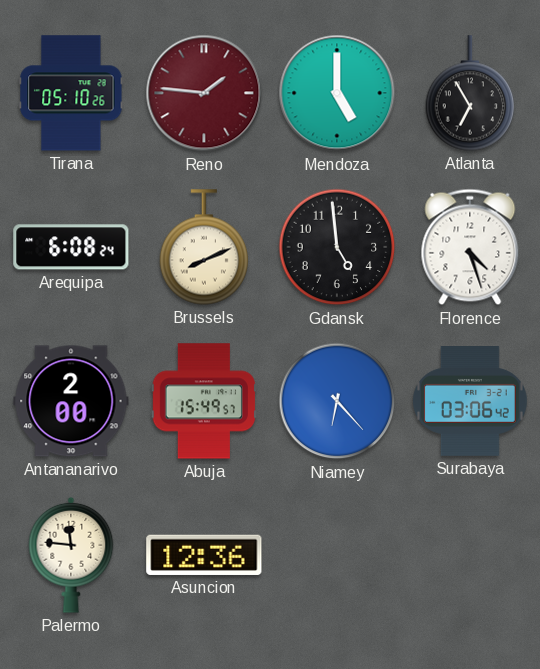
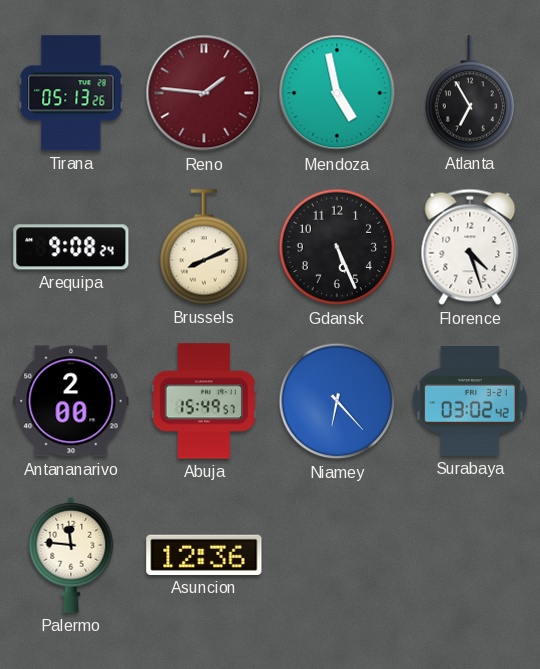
Tirana: 05:10 -> 05:13 (71, 93)
Mendoza: 5:00 -> 4:58 (337, 93)
Arequipa: 6:08 -> 9:08 (71, 247)
Gdansk: 4:59 -> 5:26 (337, 247)
Surabaya: 03:06 -> 03:02 (470, 402)
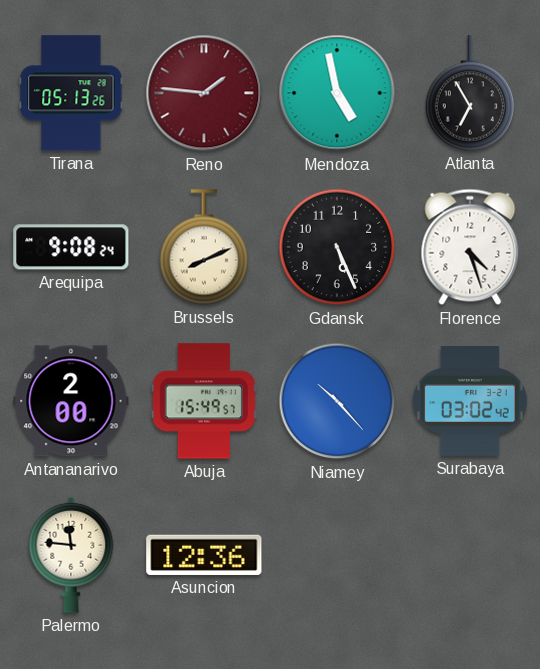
Niamey: 6:23 -> 10:23 (337, 401)
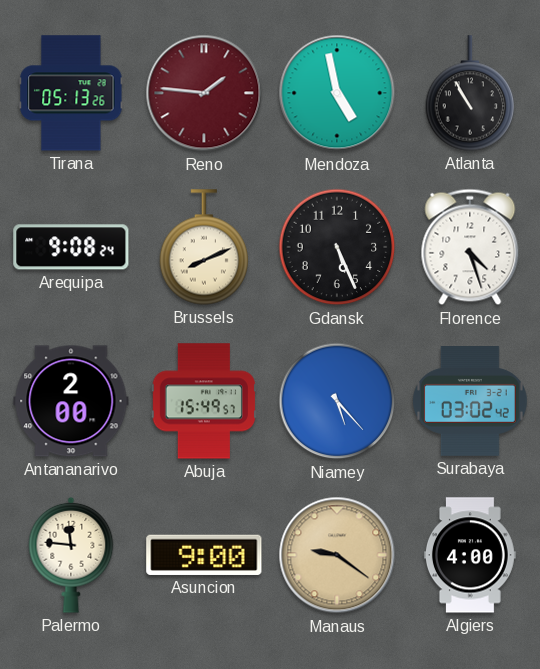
Atlanta: 6:55 -> 10:55 (470, 93)
Niamey: 10:23 -> 5:23 (337, 401)
Asuncion: 12:36 -> 9:00 (204, 555)
Manaus: none -> 9:21 (337, 555)
Algiers: none -> 4:00 (470, 555)
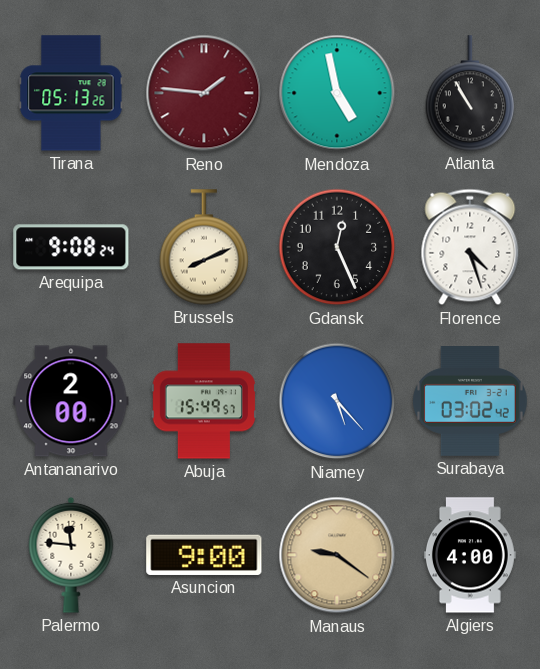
Gdansk: 5:26 -> 12:26 (337, 247)
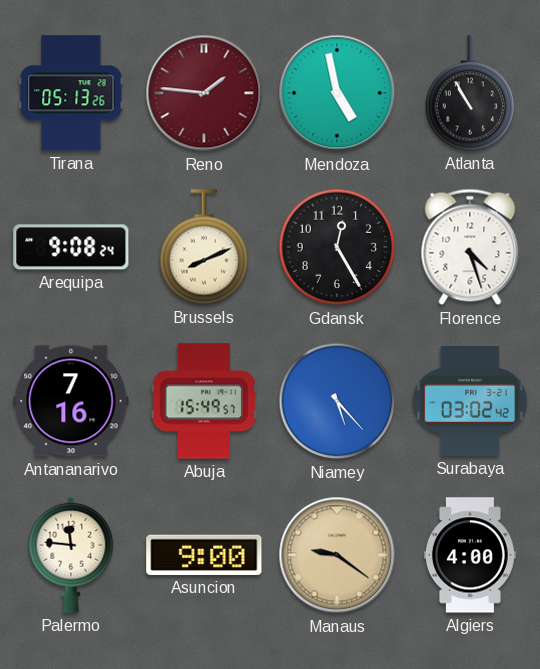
Gdansk: 12:26 -> 12:25 (337, 247)
Antananarivo: 2:00 -> 7:16 (71, 401)
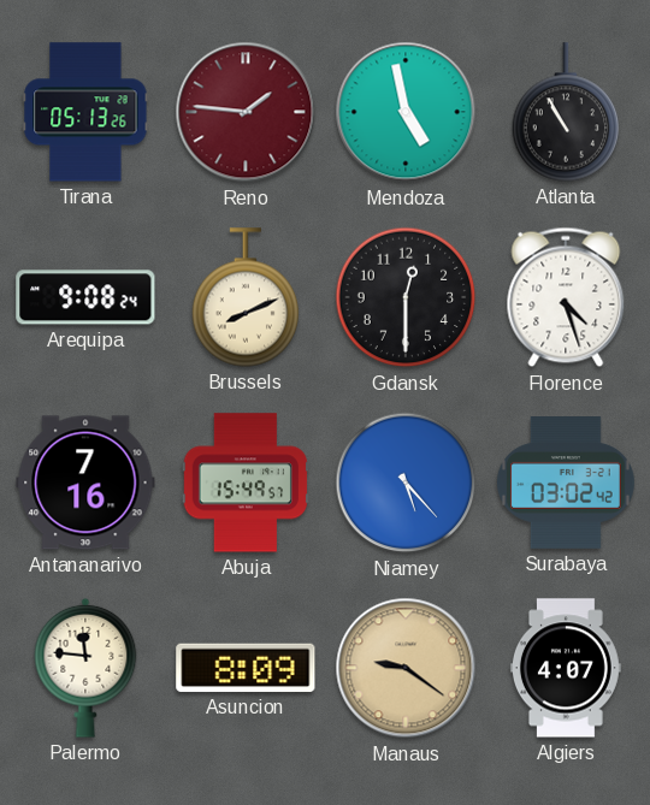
Gdansk: 12:25 -> 12:30 (406, 297)
Asuncion: 9:00 -> 8:09 (246, 668)
Algiers: 4:00 -> 4:07 (566, 668)
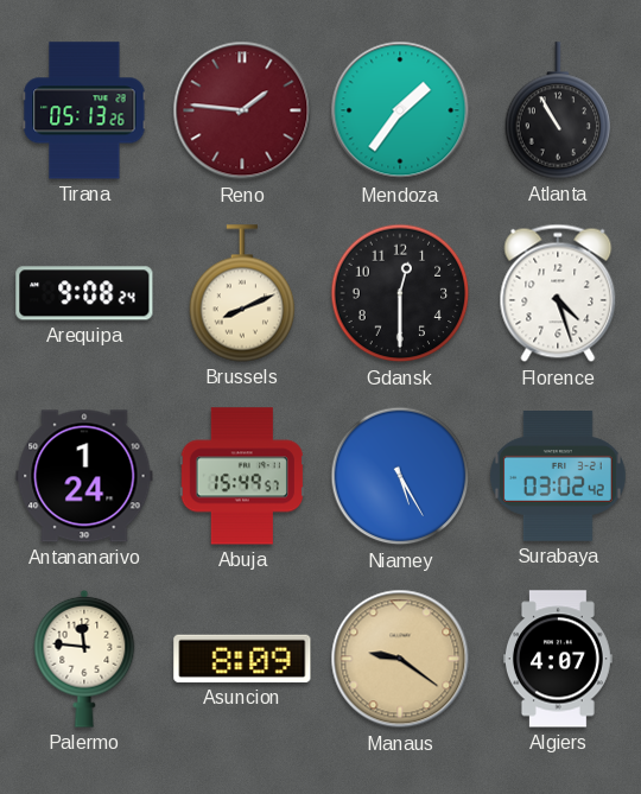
Mendoza: 4:58 -> 1:36 (400, 110)
Antananarivo: 7:16 -> 1:24 (84, 476)
Niamey: 5:23 -> 5:25 (400, 476)
